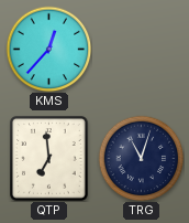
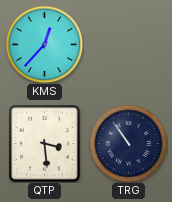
QTP: 6:59 -> 3:29 (45, 144)
TRG: 11:03 -> 10:54 (128, 143)
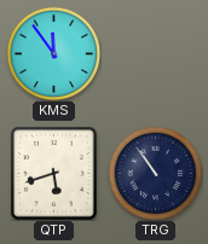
KMS: 12:37 -> 11:54 (53, 53)
QTP: 3:29 -> 5:42 (54, 174)
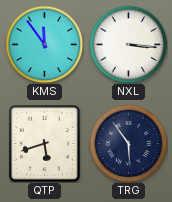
NXL: none -> 3:16 (128, 44)
TRG: 10:54 -> 5:54 (128, 143)
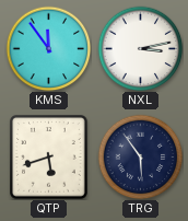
NXL: 3:16 -> 3:13 (140, 48)
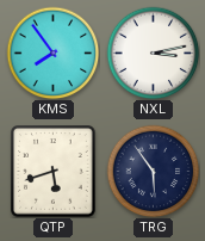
KMS: 11:54 -> 7:54 (52, 52)
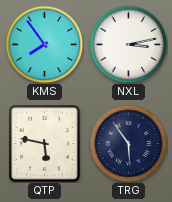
QTP: 5:42 -> 5:47 (45, 144)
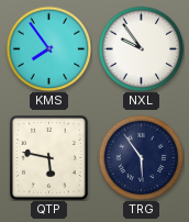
NXL: 3:13 -> 9:54 (141, 48)
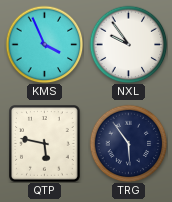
KMS: 7:54 -> 3:56 (44, 44)
